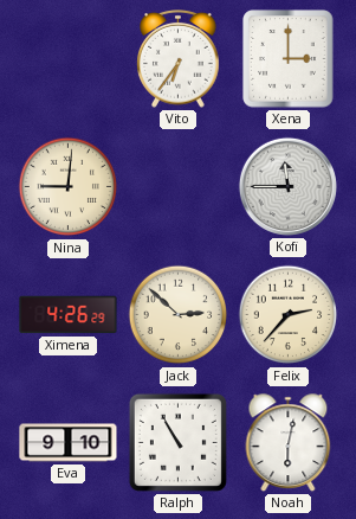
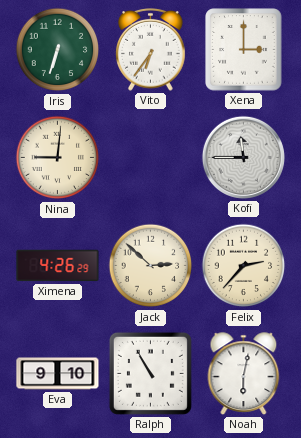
Iris: none -> 6:33 (58, 50)
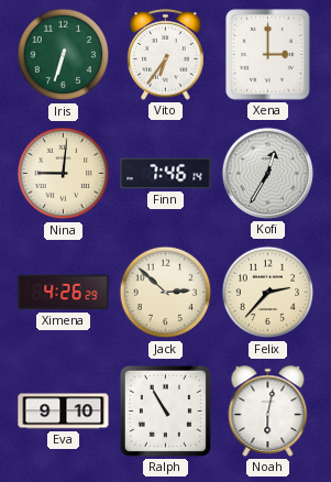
Finn: none -> 7:46 (166, 174)
Kofi: 11:45 -> 12:35 (267, 173)
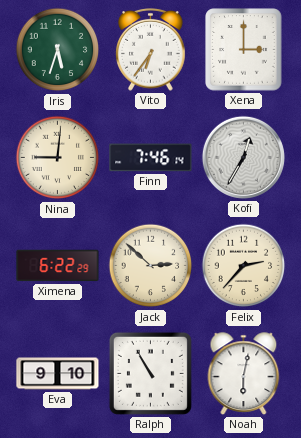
Iris: 6:33 -> 5:33 (58, 50)
Ximena: 4:26 -> 6:22 (58, 266)
